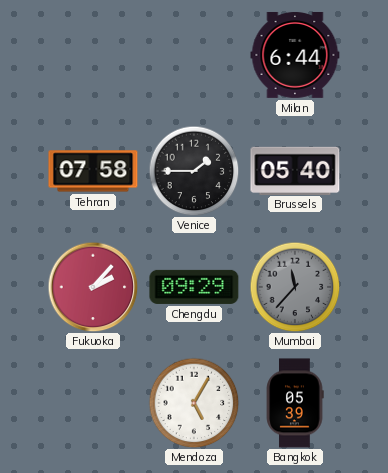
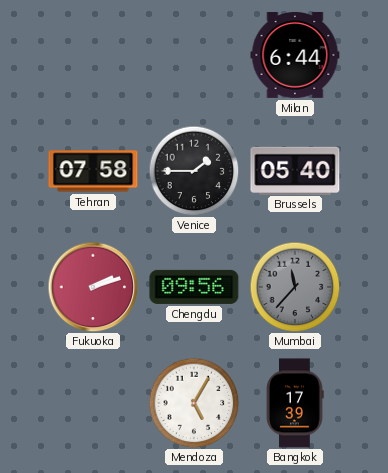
Fukuoka: 2:07 -> 2:12 (93, 287)
Chengdu: 09:29 -> 09:56 (194, 287)
Bangkok: 05:39 -> 17:39 (295, 403)
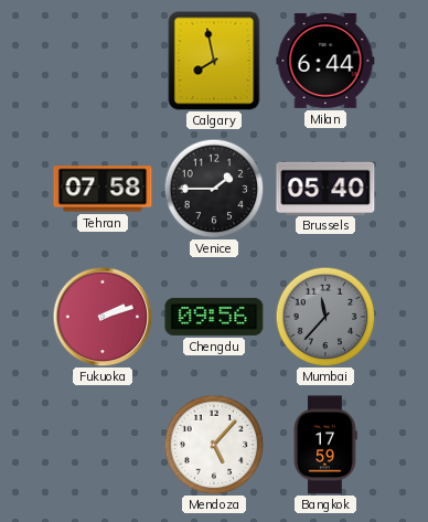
Calgary: none -> 7:58 (214, 61)
Mendoza: 5:05 -> 5:07 (214, 445)
Bangkok: 17:39 -> 17:59 (325, 445)
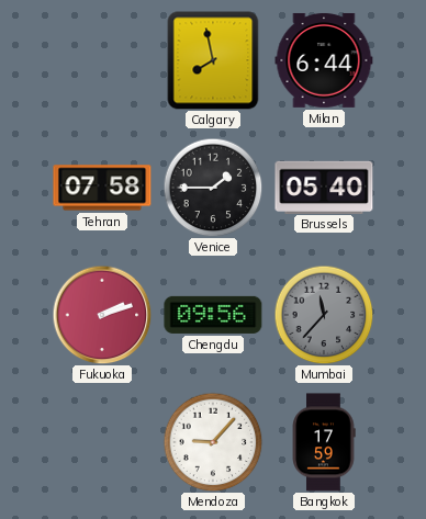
Mendoza: 5:07 -> 9:07 (213, 442)
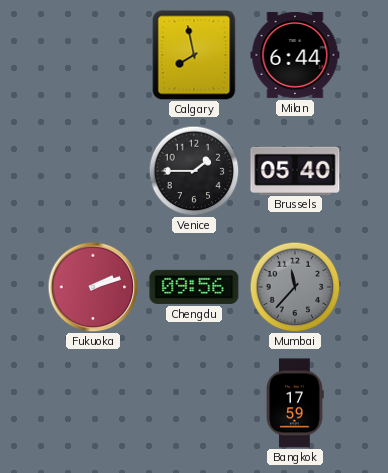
Tehran: 07:58 -> none (102, 188)
Mendoza: 9:07 -> none (213, 442)
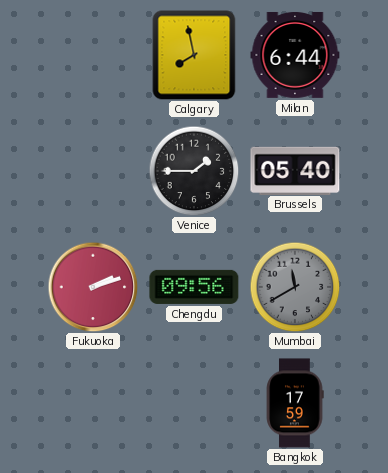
Mumbai: 11:37 -> 11:40 (295, 287)
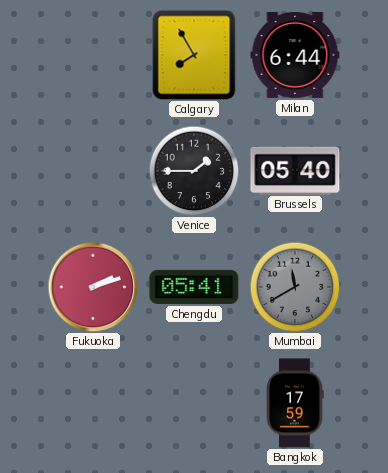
Calgary: 7:58 -> 7:55 (194, 55)
Chengdu: 09:56 -> 05:41 (194, 287)
